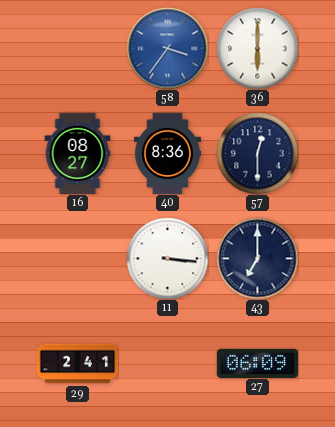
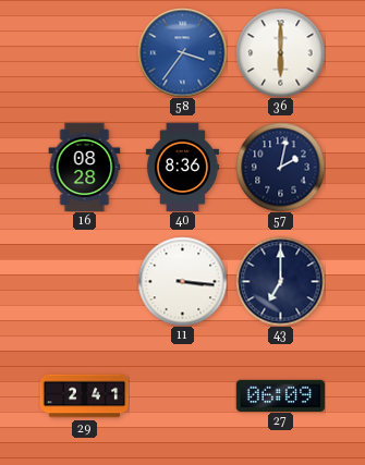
16: 08:27 -> 08:28 (85, 167)
57: 12:30 -> 2:02 (280, 167)
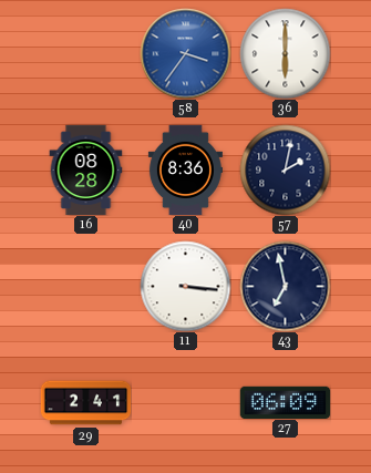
43: 7:00 -> 6:58 (285, 286)
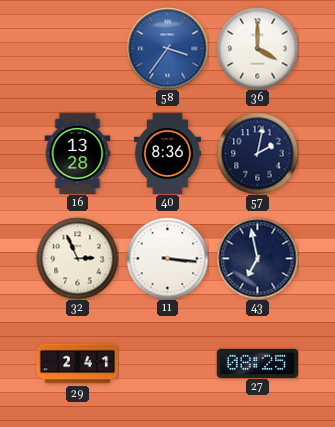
36: 6:00 -> 4:00 (257, 48)
16: 08:28 -> 13:28 (78, 153)
32: none -> 2:56 (77, 258)
27: 06:09 -> 08:25 (257, 363)
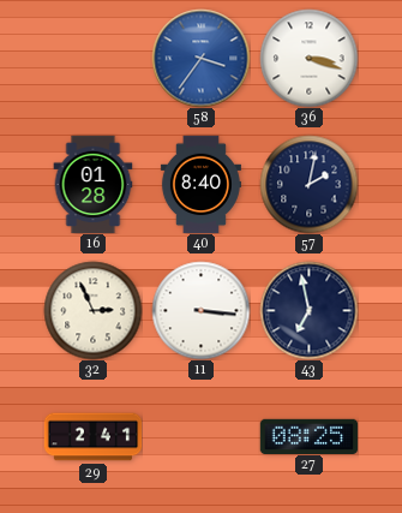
36: 4:00 -> 3:18 (308, 58)
16: 13:28 -> 01:28 (94, 184)
40: 8:36 -> 8:40 (200, 184)
